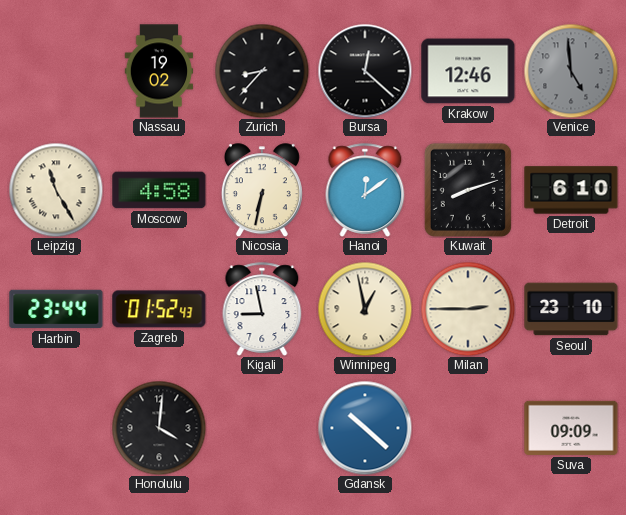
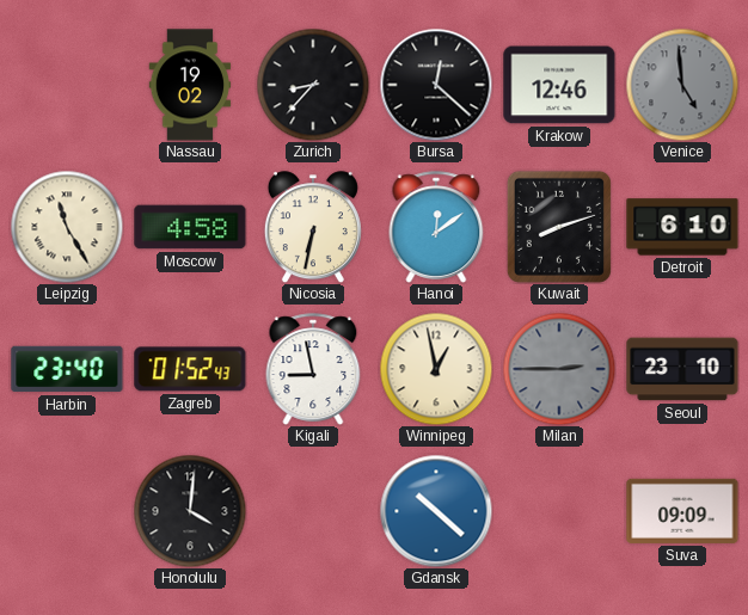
Harbin: 23:44 -> 23:40 (67, 369)
Milan dial: cream -> grey (559, 369)
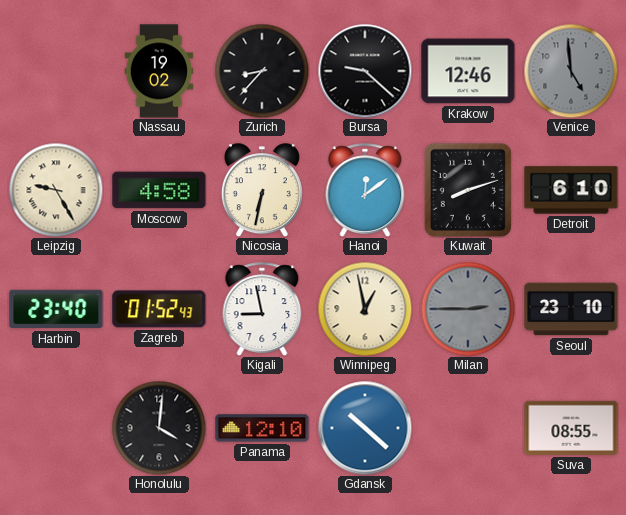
Bursa: 12:22 -> 9:22 (365, 71)
Leipzig: 11:25 -> 9:25 (56, 190)
Panama: none -> 12:10 (262, 428)
Suva: 09:09 -> 08:55 (571, 428)
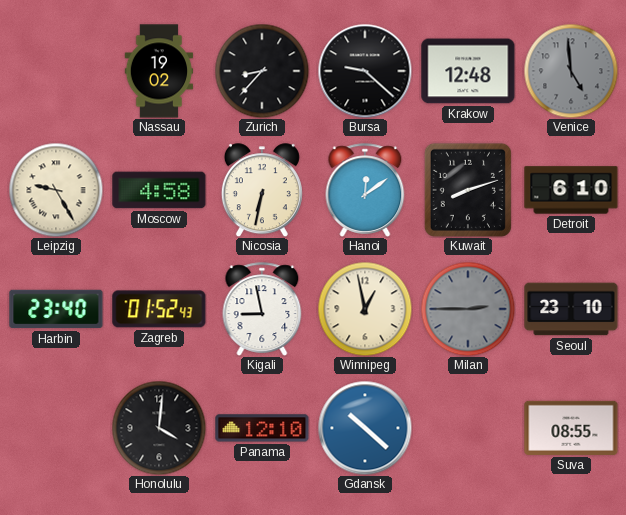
Krakow: 12:46 -> 12:48 (468, 71)
